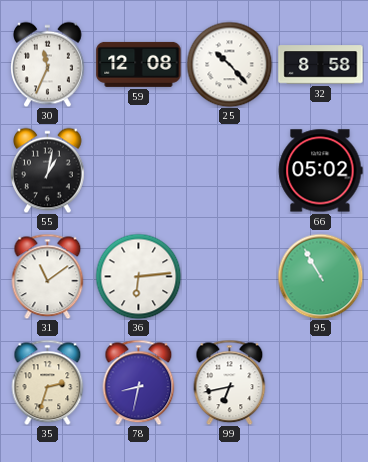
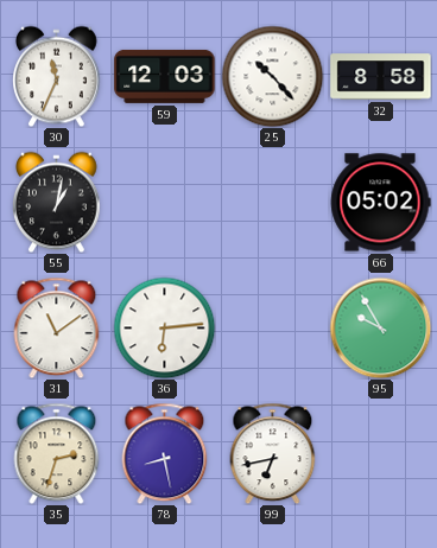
59: 12:08 -> 12:03 (165, 76)
95: 10:55 -> 9:55 (380, 327)
78: 8:32 -> 8:28 (165, 453)
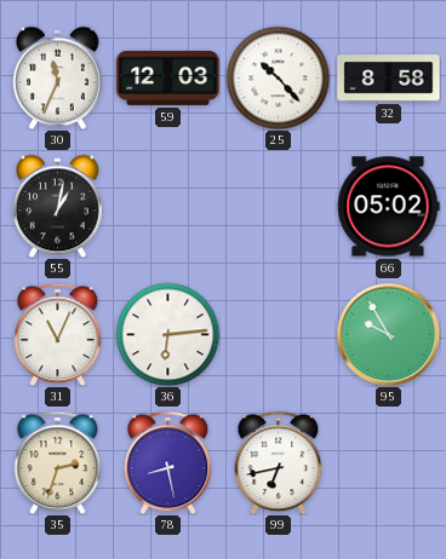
31: 11:09 -> 11:04 (58, 334)
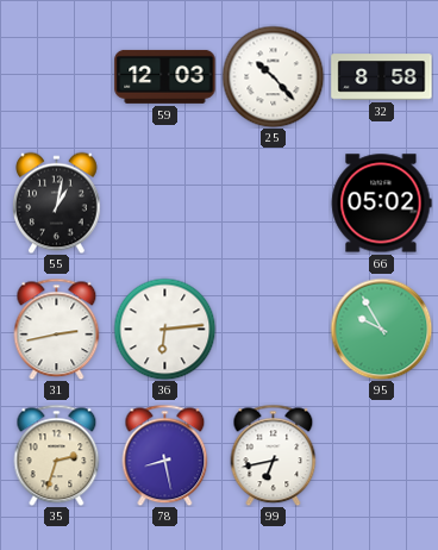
30: 11:34 -> none (58, 77)
31: 11:04 -> 2:43 (57, 329)
